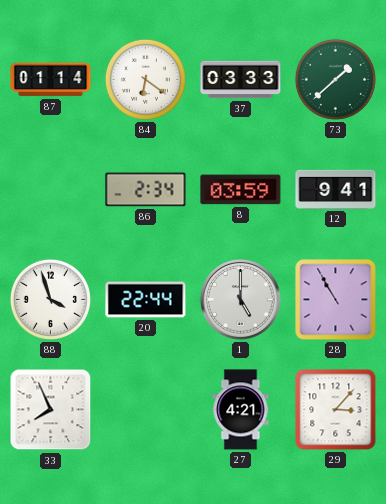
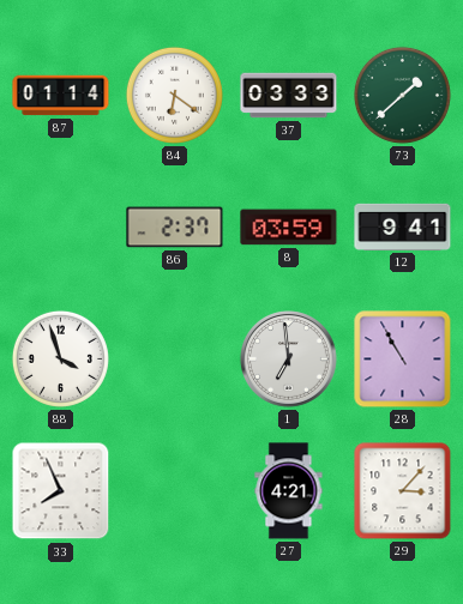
86: 2:34 -> 2:37 (175, 228)
20: 22:44 -> none (146, 300)
1: 5:00 -> 6:59 (289, 360)
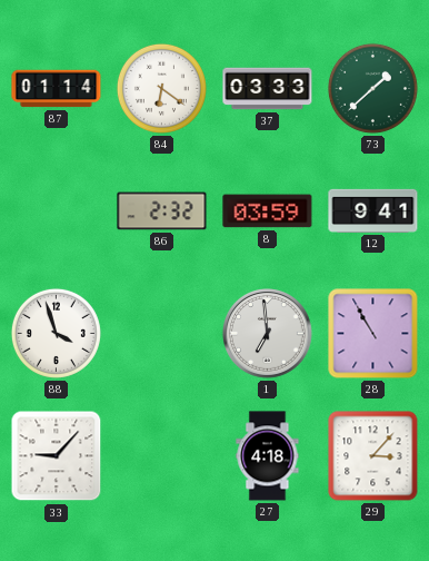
86: 2:37 -> 2:32 (162, 211)
33: 7:56 -> 9:07 (57, 456)
27: 4:21 -> 4:18 (268, 456)
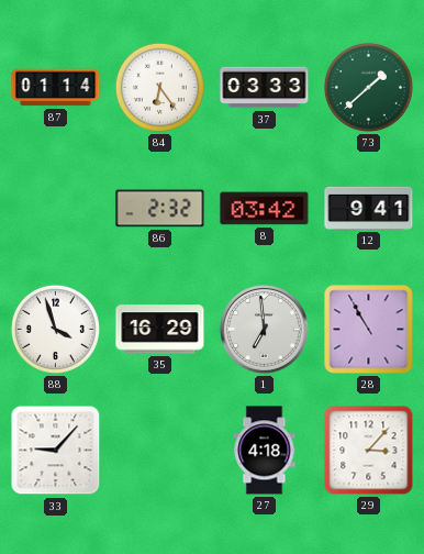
84: 6:21 -> 6:24 (159, 87)
8: 03:59 -> 03:42 (265, 209)
35: none -> 16:29 (160, 330)
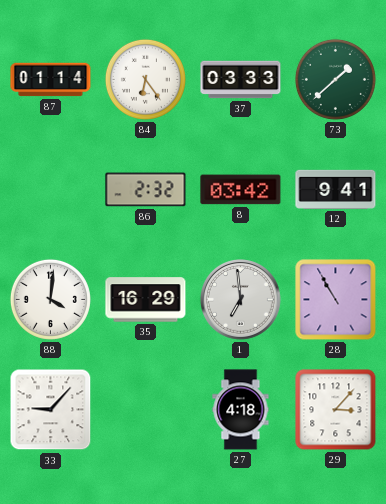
88: 3:57 -> 4:01 (50, 299)
